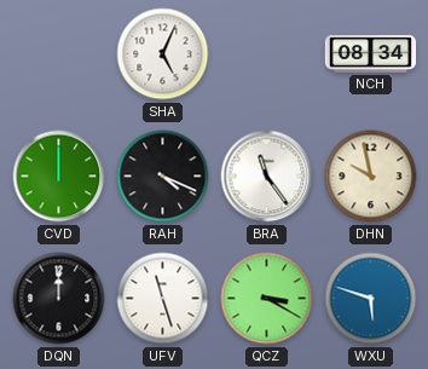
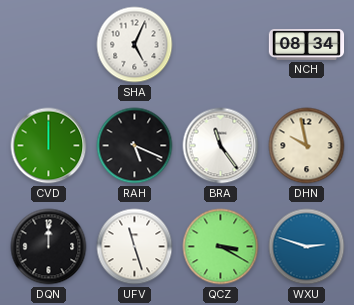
RAH: 4:19 -> 5:19 (135, 146)
WXU: 5:48 -> 2:48 (307, 247)
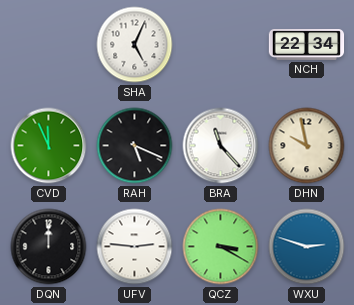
NCH: 08:34 -> 22:34 (307, 45)
CVD: 12:00 -> 11:56 (49, 146)
BRA: 11:24 -> 11:23 (221, 146)
UFV: 11:27 -> 2:46 (135, 247)
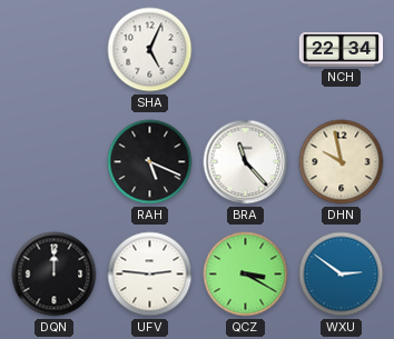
CVD: 11:56 -> none (49, 146)
WXU: 2:48 -> 2:51 (342, 275)
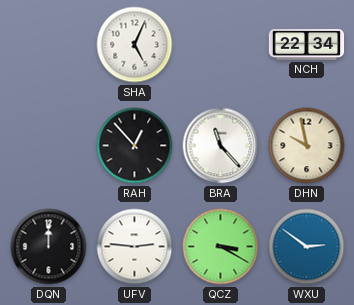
RAH: 5:19 -> 12:53 (135, 146)
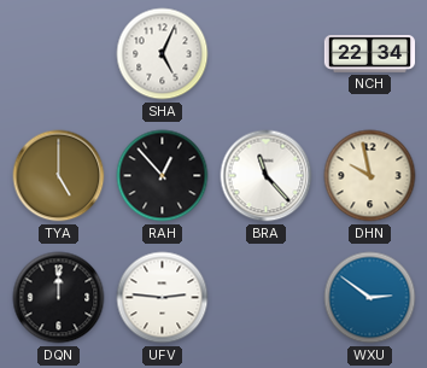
TYA: none -> 5:00 (59, 176)
QCZ: 3:20 -> none (221, 247)
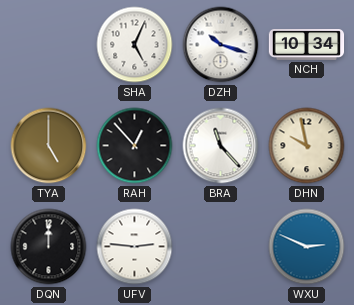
DZH: none -> 10:18 (221, 45)
NCH: 22:34 -> 10:34 (307, 45)
WXU: 2:51 -> 2:49 (307, 247)
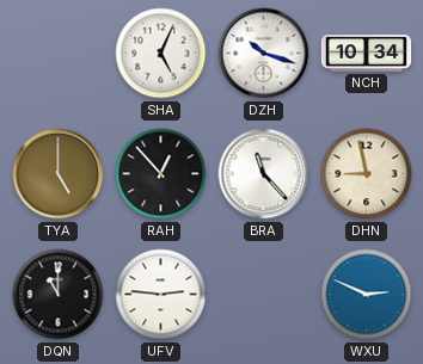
DHN: 9:58 -> 8:58 (367, 174)
DQN: 12:00 -> 11:00 (59, 295)
